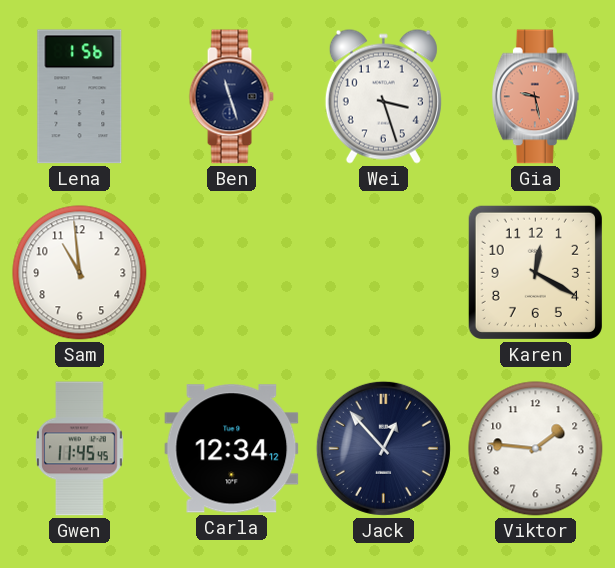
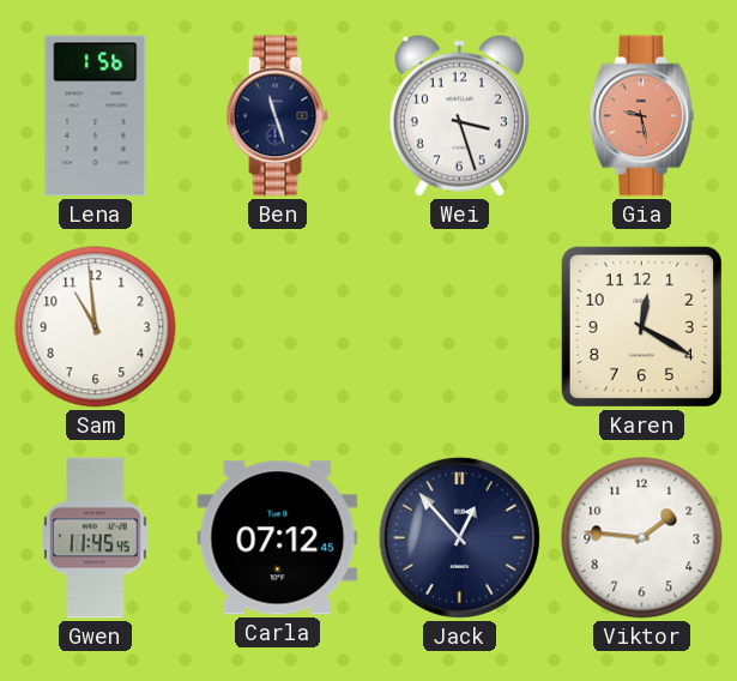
Carla: 12:34 -> 07:12 (278, 538)
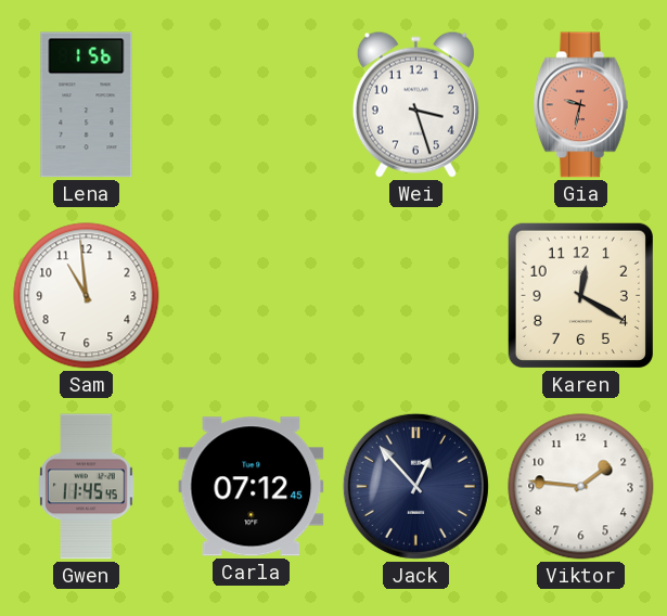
Ben: 11:27 -> none (277, 116)
Gia: 9:28 -> 9:32 (580, 105)
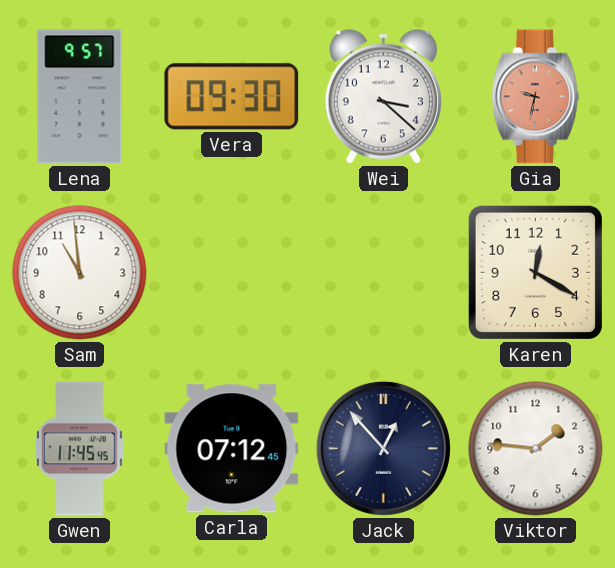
Lena: 1:56 -> 9:57 (80, 97)
Vera: none -> 09:30 (232, 97)
Wei: 3:27 -> 3:22 (383, 96)
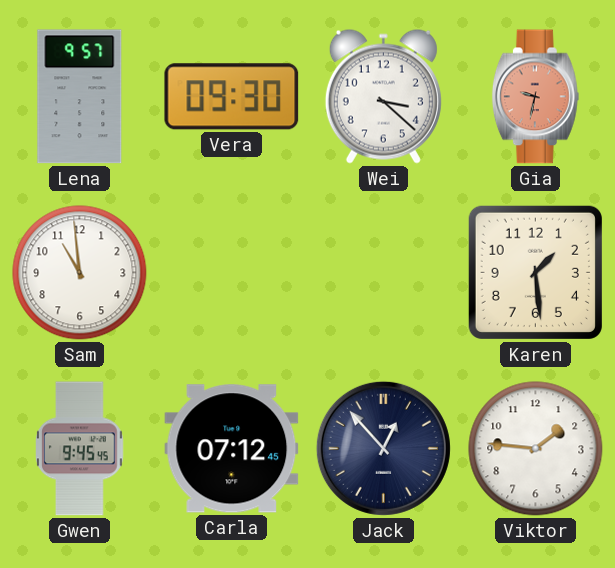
Karen: 12:20 -> 1:29 (535, 272)
Gwen: 11:45 -> 9:45 (80, 449)
